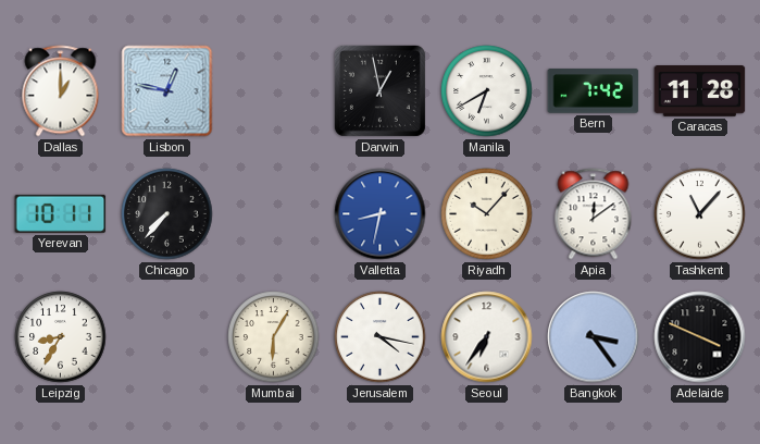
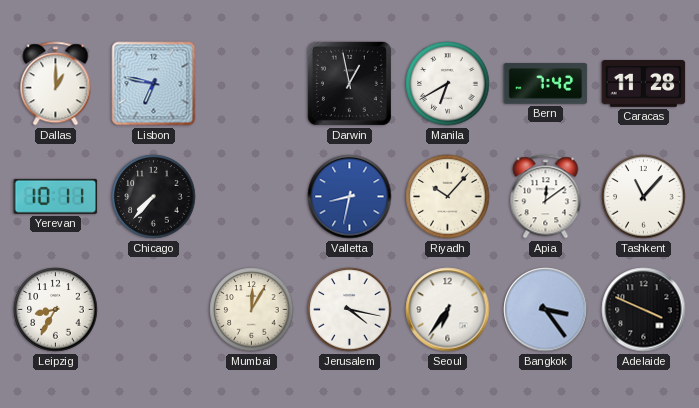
Lisbon: 12:47 -> 6:47 (154, 84)
Mumbai: 6:05 -> 12:05 (252, 310)
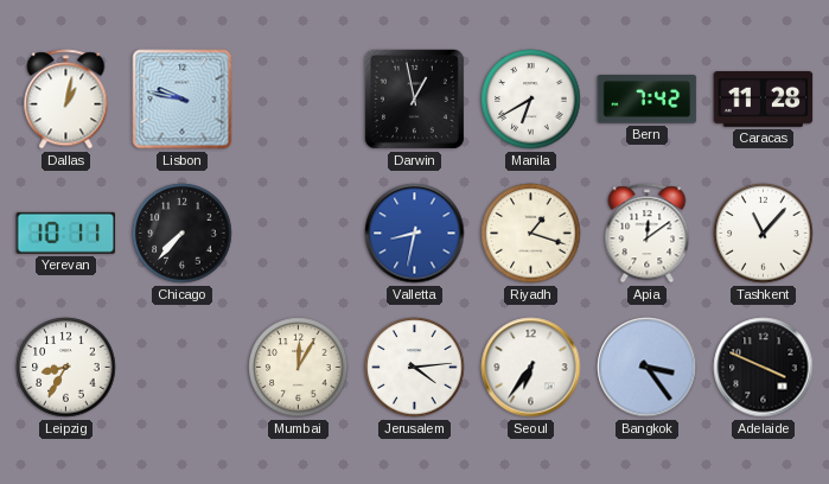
Dallas: 1:00 -> 1:02 (66, 100)
Lisbon: 6:47 -> 9:47 (183, 100)
Riyadh: 10:07 -> 1:18 (531, 234)
Jerusalem: 4:17 -> 4:14 (415, 368)
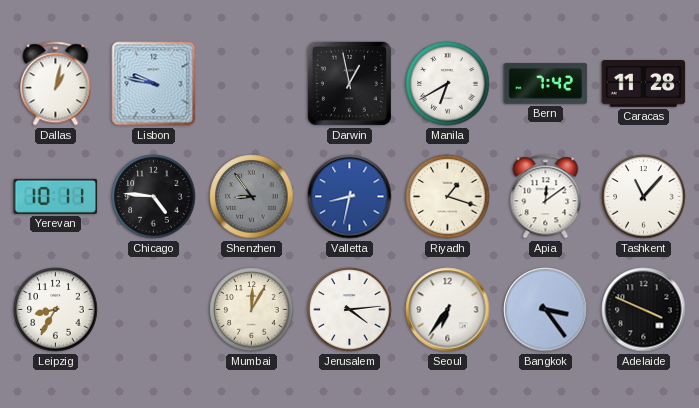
Chicago: 7:37 -> 4:46 (154, 197)
Shenzhen: none -> 8:54 (252, 197)
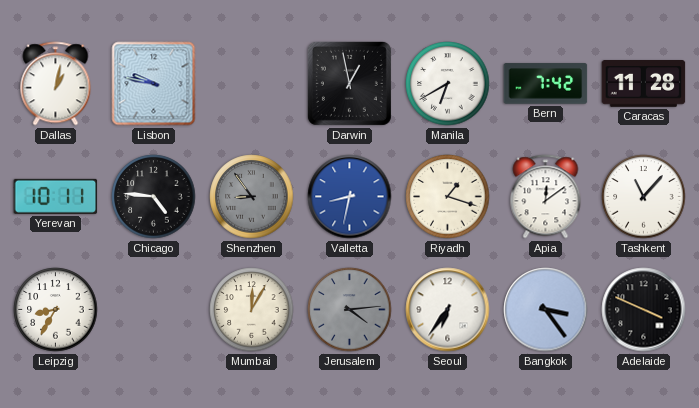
Jerusalem dial: white -> grey (350, 310)
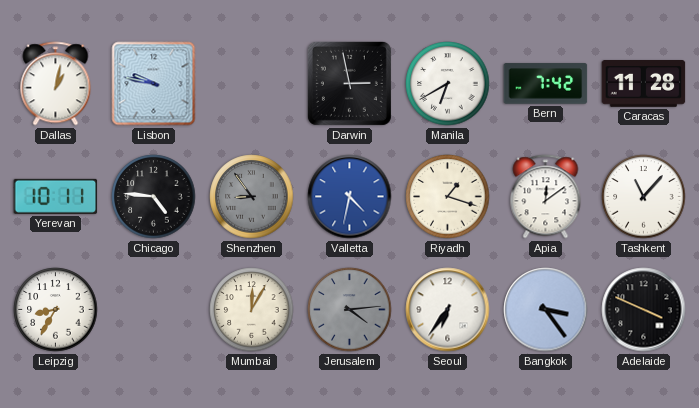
Darwin: 12:58 -> 2:58 (349, 83)
Valletta: 8:32 -> 4:32 (350, 197)
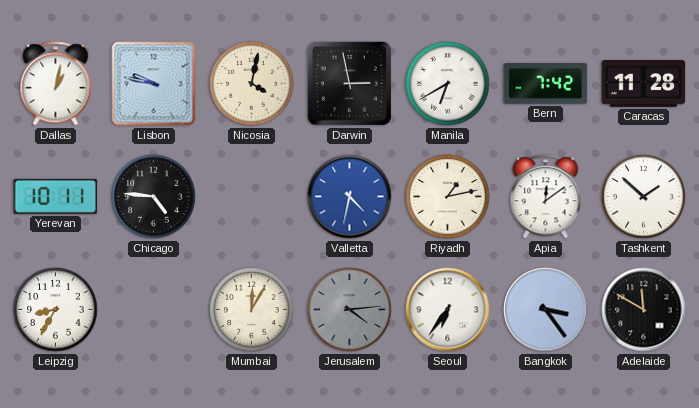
Nicosia: none -> 4:02 (252, 84)
Shenzhen: 8:54 -> none (252, 197)
Riyadh: 1:18 -> 1:13 (448, 197)
Tashkent: 11:07 -> 1:52 (644, 197)
Adelaide: 3:49 -> 11:50 (644, 310)
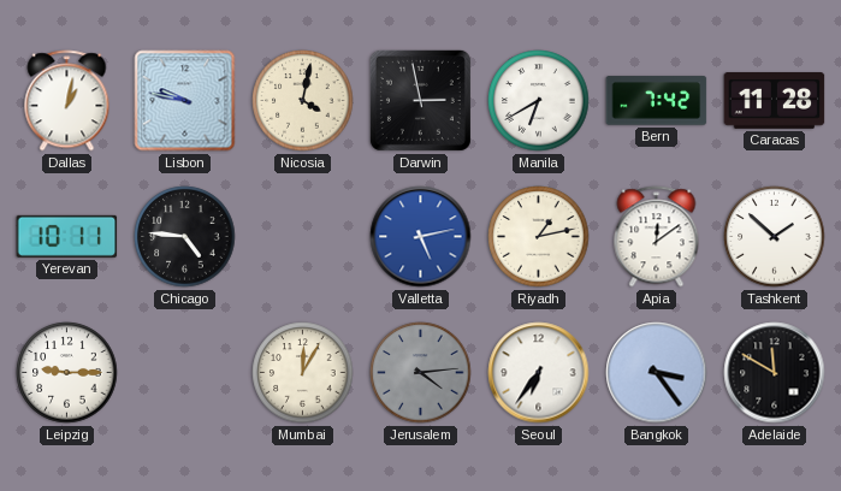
Valletta: 4:32 -> 5:13 (421, 237)
Leipzig: 8:35 -> 9:15 (67, 373)
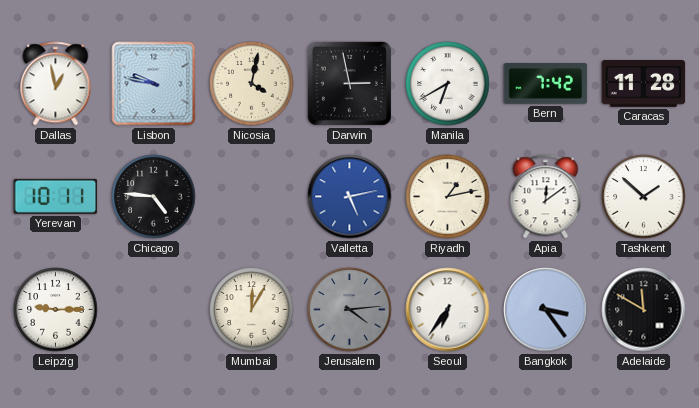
Dallas: 1:02 -> 12:58 (56, 84)
